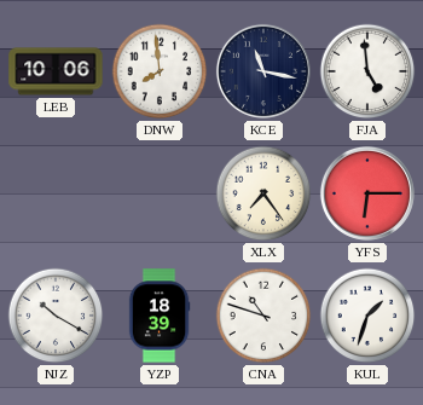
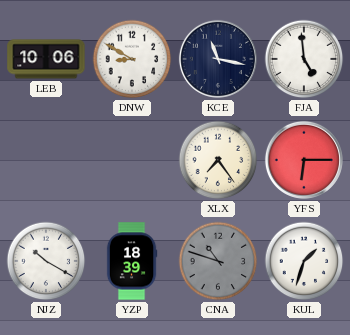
DNW: 7:59 -> 8:50 (132, 59)
CNA dial: white -> grey (218, 261)
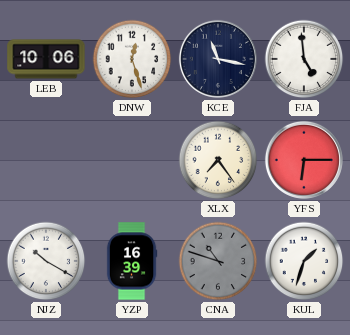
DNW: 8:50 -> 12:27 (132, 59)
YZP: 18:39 -> 16:39 (132, 261)
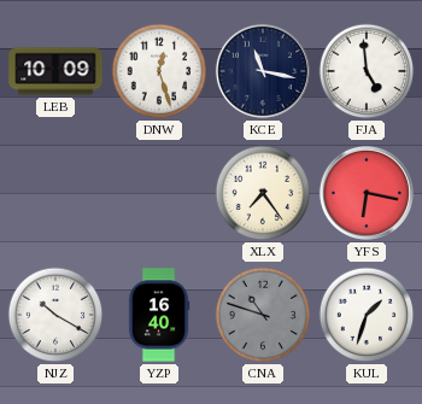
LEB: 10:06 -> 10:09 (55, 71)
YFS: 6:15 -> 6:17 (367, 193)
YZP: 16:39 -> 16:40 (159, 315)
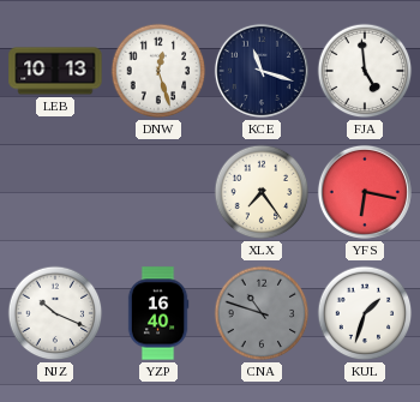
LEB: 10:09 -> 10:13 (55, 71)
KCE: 11:17 -> 11:18 (262, 71)
NJZ: 10:20 -> 10:19 (55, 313)
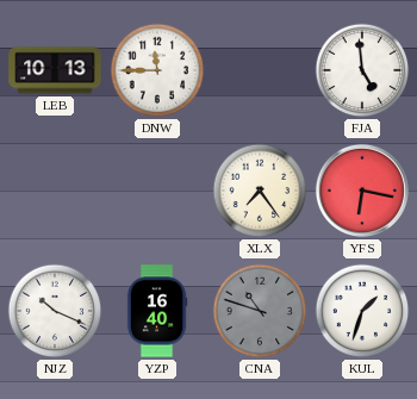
DNW: 12:27 -> 11:45 (157, 70)
KCE: 11:18 -> none (262, 71)
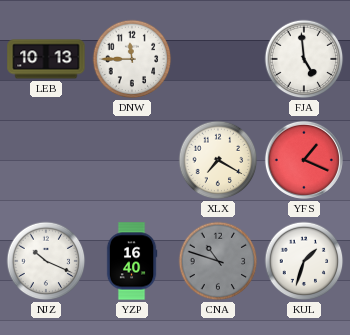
XLX: 7:24 -> 7:20 (218, 160)
YFS: 6:17 -> 1:19 (304, 160)
